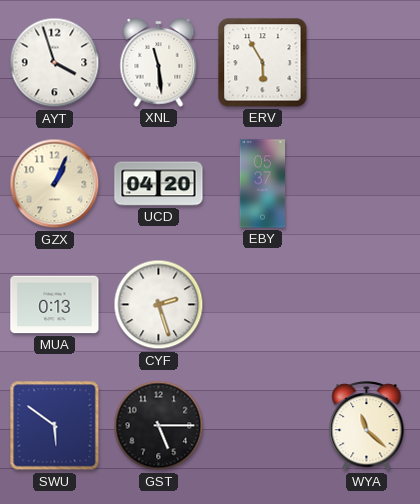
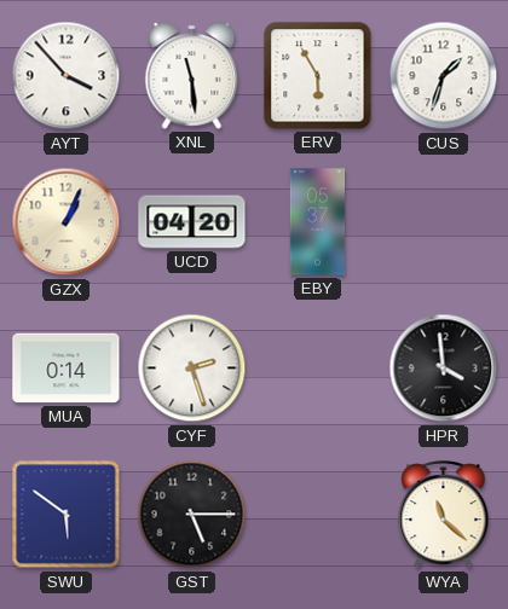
AYT: 3:57 -> 3:53 (67, 76)
CUS: none -> 1:33 (444, 76)
MUA: 0:13 -> 0:14 (67, 369)
HPR: none -> 3:59 (444, 369)
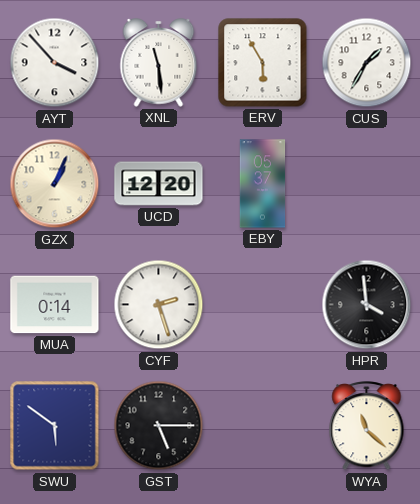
CUS: 1:33 -> 1:35 (367, 63)
UCD: 04:20 -> 12:20 (159, 184)
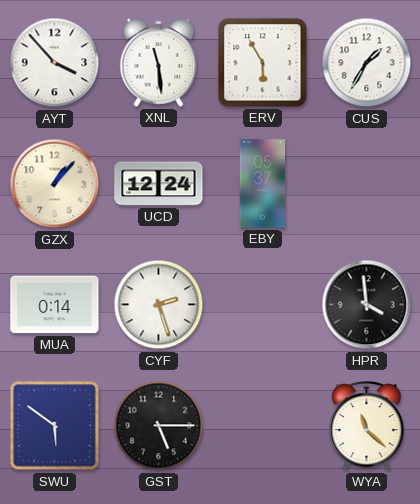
GZX: 1:04 -> 1:07 (55, 184)
UCD: 12:20 -> 12:24 (159, 184)
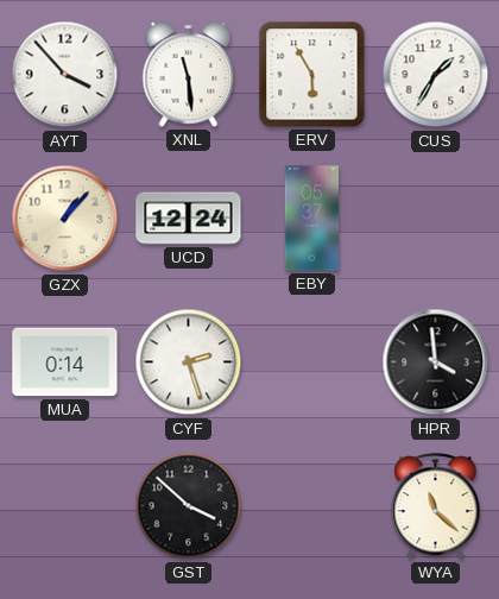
SWU: 5:51 -> none (55, 426)
GST: 5:15 -> 3:52 (189, 506)
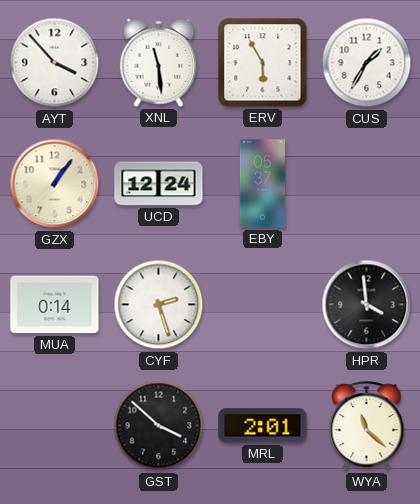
GZX: 1:07 -> 1:06 (55, 184)
MRL: none -> 2:01 (263, 426)
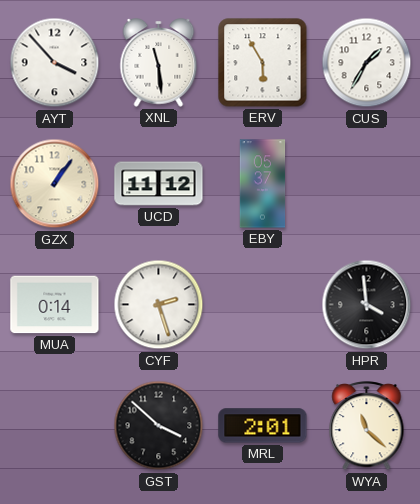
UCD: 12:24 -> 11:12 (159, 184)
